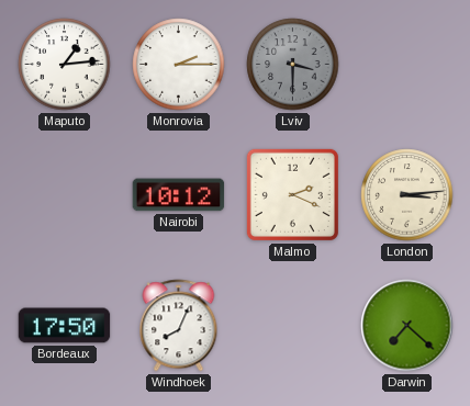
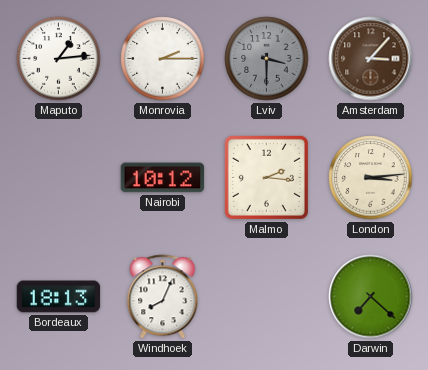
Amsterdam: none -> 3:07 (371, 59)
Malmo: 2:19 -> 2:16 (266, 177)
Bordeaux: 17:50 -> 18:13 (59, 297)
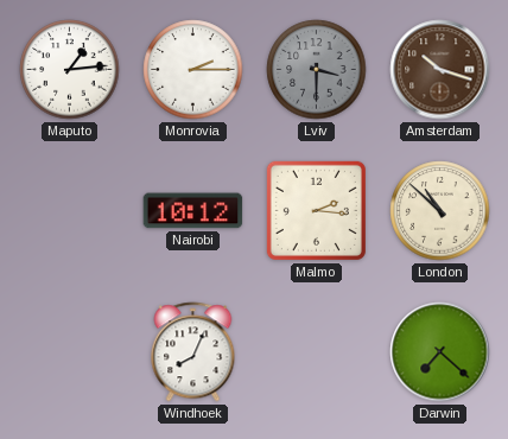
Amsterdam: 3:07 -> 10:18 (440, 70)
London: 3:14 -> 10:52 (440, 211)
Bordeaux: 18:13 -> none (59, 297)
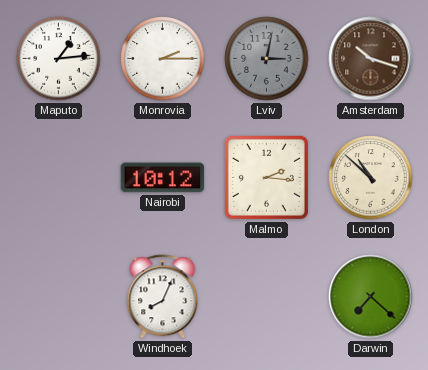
Lviv: 3:30 -> 3:02 (267, 59)
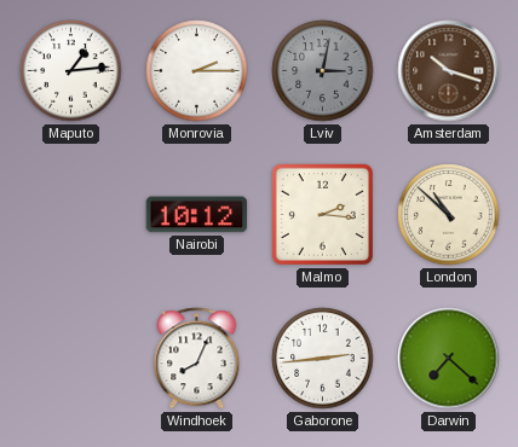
Gaborone: none -> 2:44 (323, 359)
